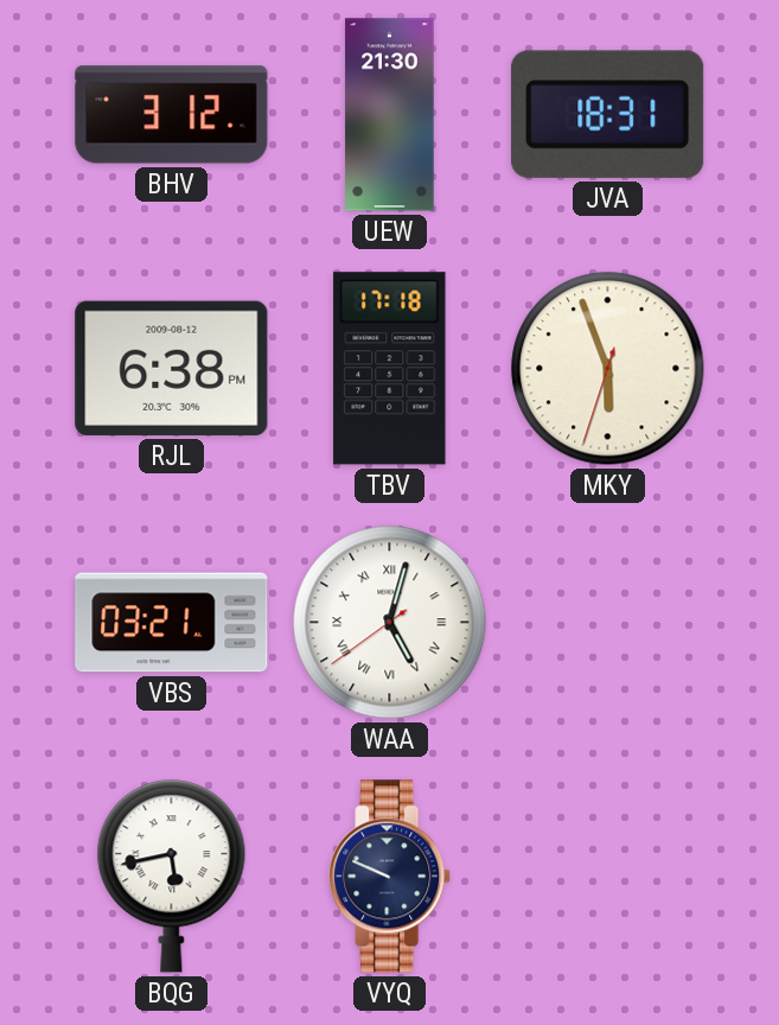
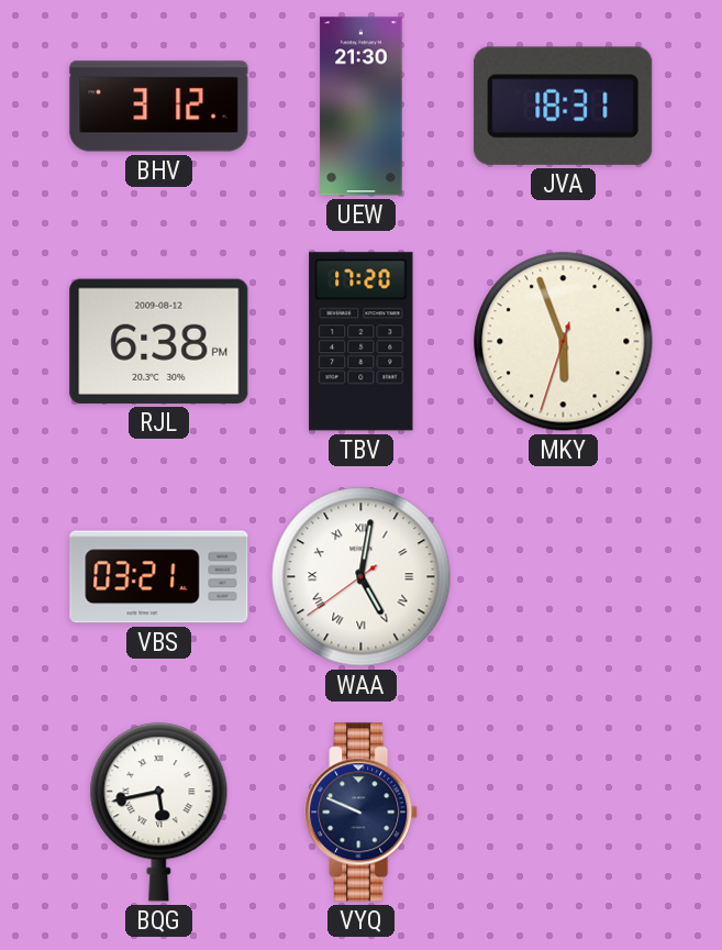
TBV: 17:18 -> 17:20 (362, 342)
WAA: 5:02 -> 5:01 (362, 577)
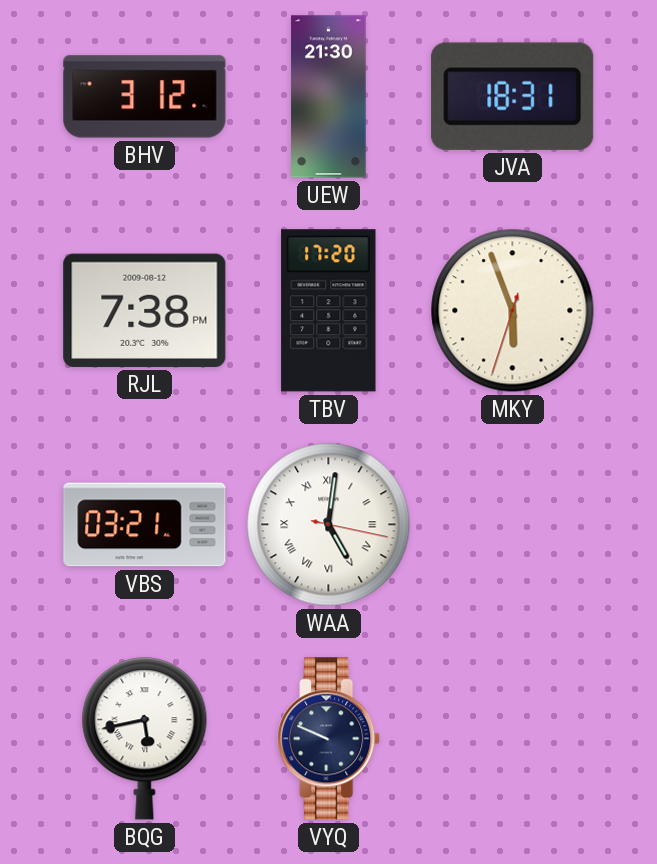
RJL: 6:38 -> 7:38 (145, 310)
WAA: 5:01:39 -> 5:01:17 (329, 525)
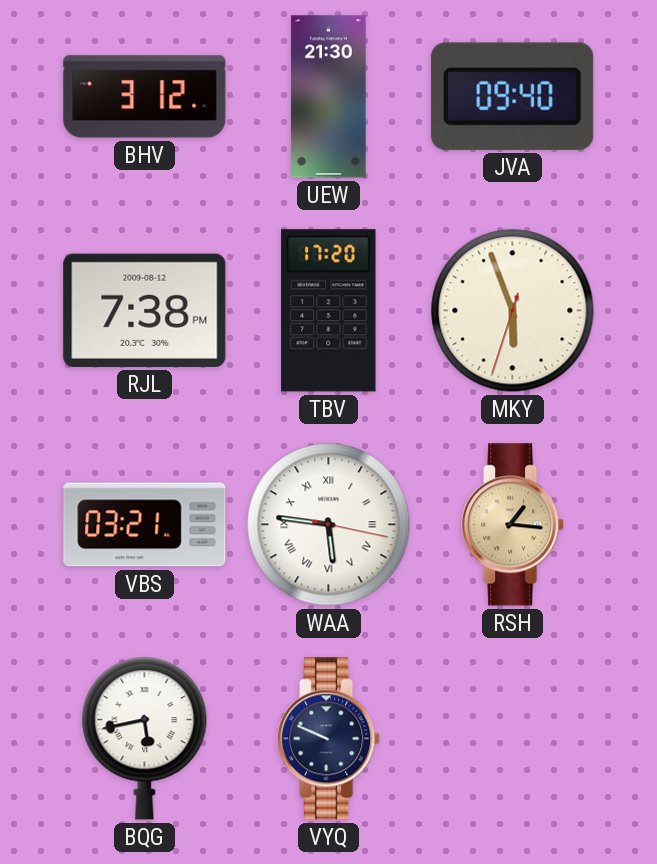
JVA: 18:31 -> 09:40 (513, 96)
WAA: 5:01 -> 5:46 (329, 525)
RSH: none -> 1:16 (513, 525)
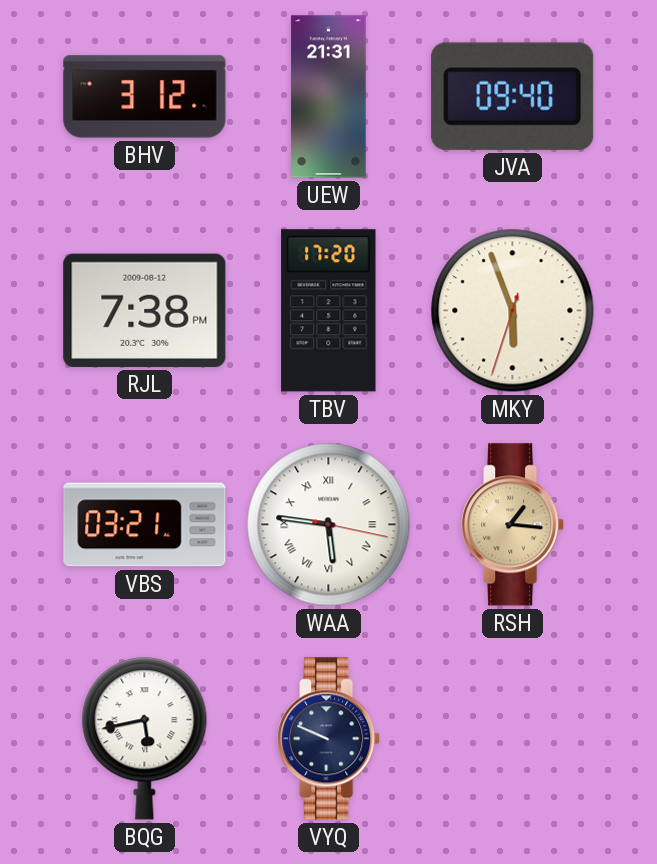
UEW: 21:30 -> 21:31 (329, 97)
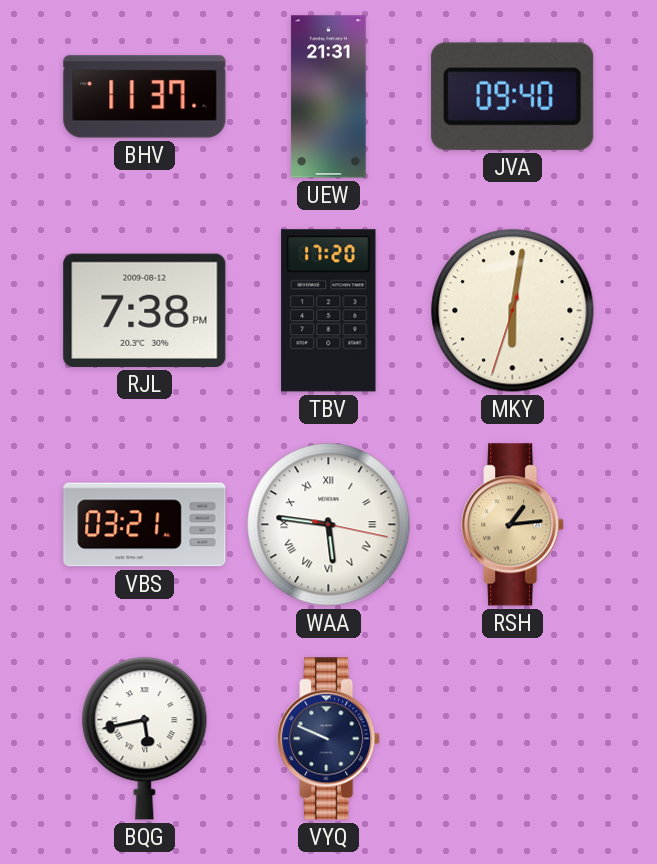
BHV: 3:12 -> 11:37 (145, 97)
MKY: 5:56 -> 6:01 (513, 311)
RSH: 1:16 -> 1:14 (513, 525)
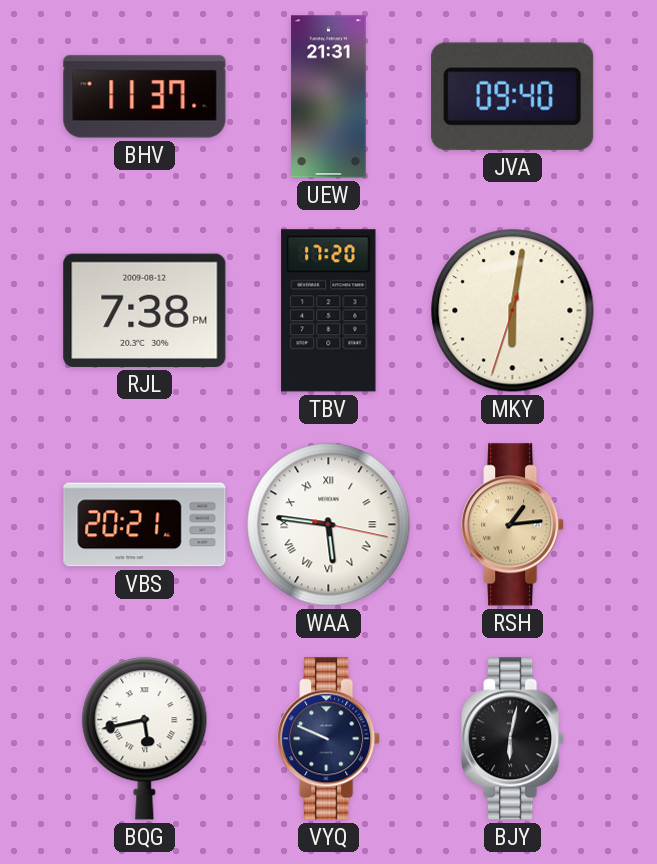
VBS: 03:21 -> 20:21 (145, 525)
BJY: none -> 6:02 (513, 739)
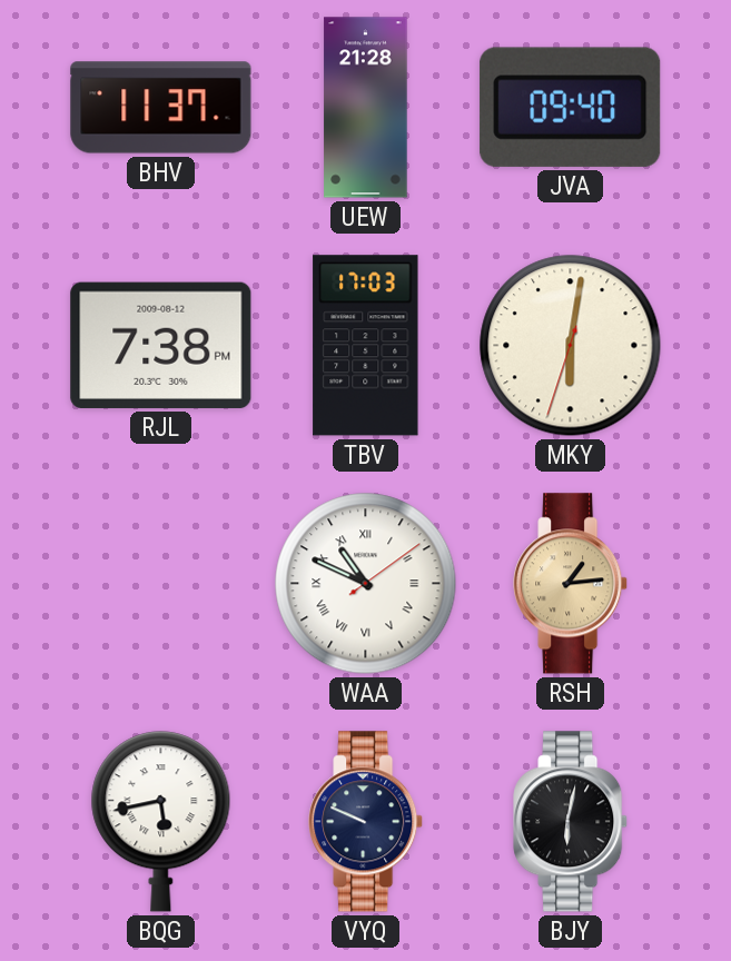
UEW: 21:31 -> 21:28 (366, 108)
TBV: 17:20 -> 17:03 (366, 346)
VBS: 20:21 -> none (145, 525)
WAA: 5:46 -> 10:49 (366, 584)
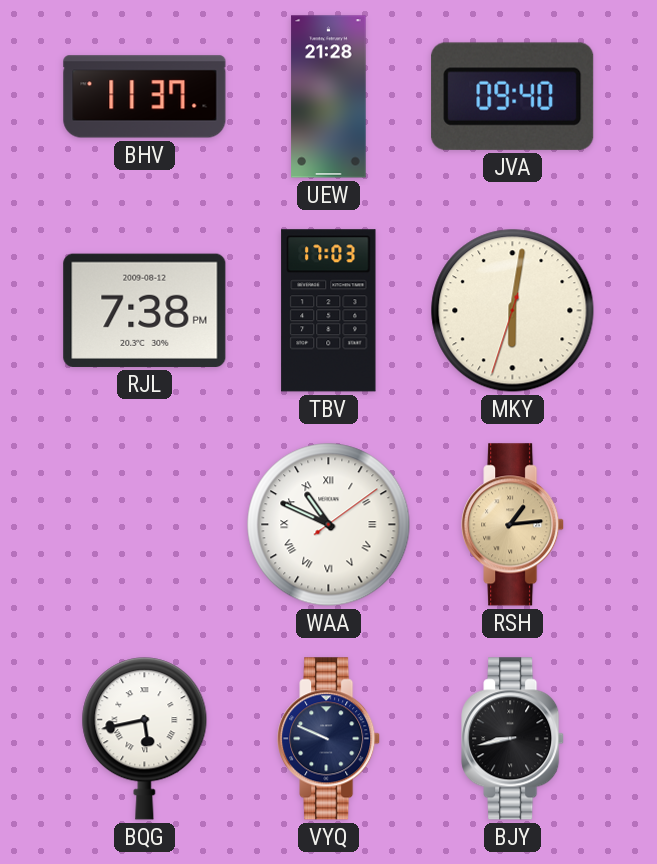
BJY: 6:02 -> 8:43 (513, 739)
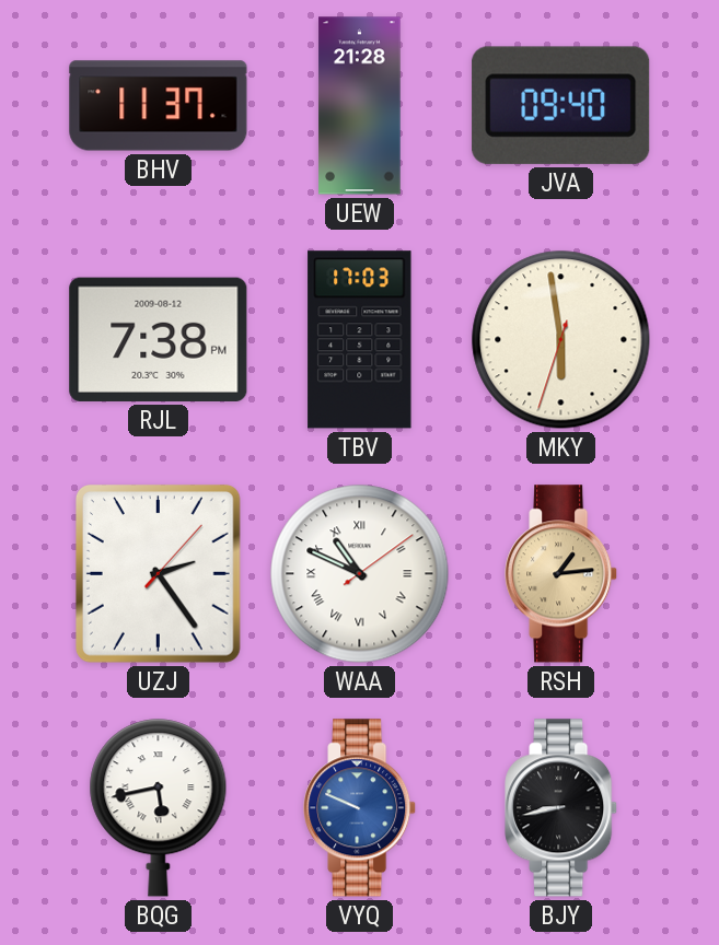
MKY: 6:01 -> 5:58 (561, 340)
UZJ: none -> 2:24 (158, 574)
VYQ dial: navy -> blue (360, 808)
